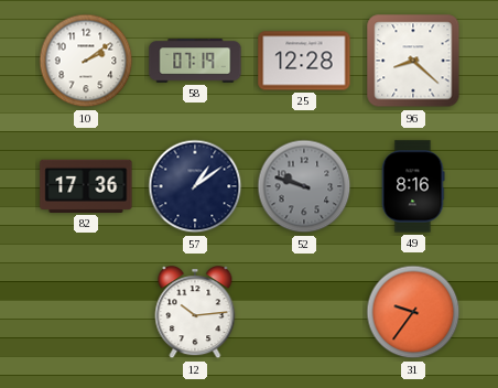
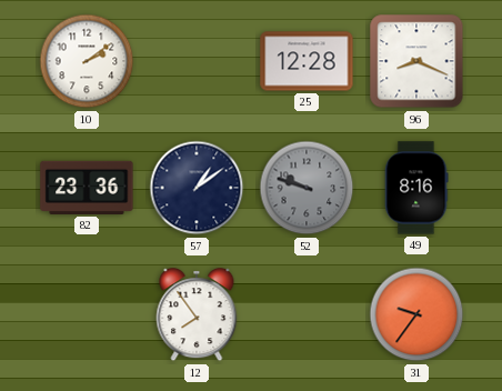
58: 07:19 -> none (195, 61)
96: 8:22 -> 8:19 (416, 61)
82: 17:36 -> 23:36 (87, 188)
12: 10:14 -> 7:54 (197, 315)
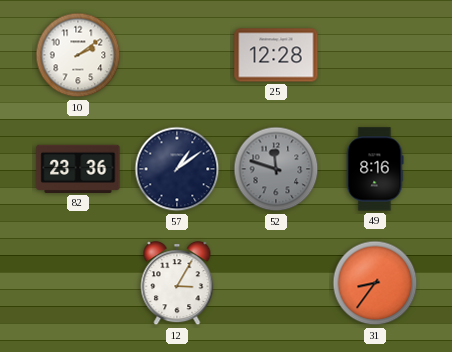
96: 8:19 -> none (416, 61)
52: 9:48 -> 11:48 (276, 169)
12: 7:54 -> 3:05 (177, 284)
31: 9:36 -> 8:36 (375, 283)
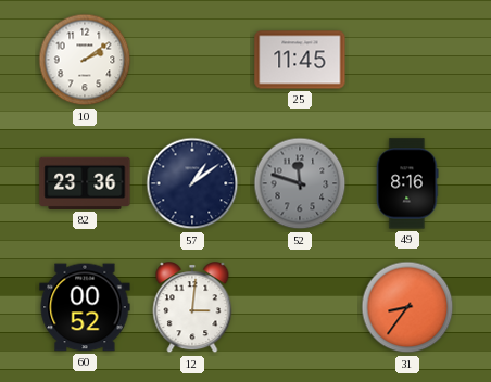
25: 12:28 -> 11:45 (300, 60)
60: none -> 00:52 (85, 307)
12: 3:05 -> 3:01 (192, 308)
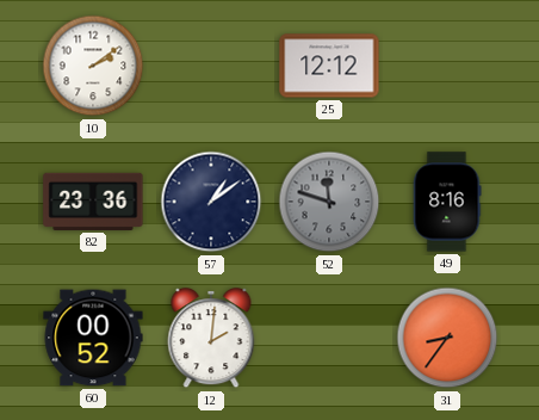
25: 11:45 -> 12:12 (329, 66)
12: 3:01 -> 2:01 (211, 339)
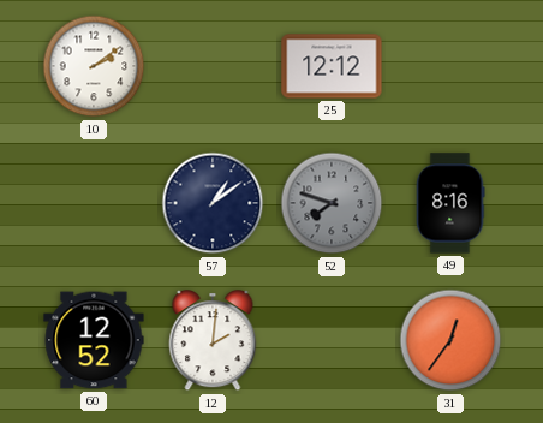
82: 23:36 -> none (93, 202)
52: 11:48 -> 7:48 (332, 203)
60: 00:52 -> 12:52 (94, 340)
31: 8:36 -> 12:36 (450, 340)
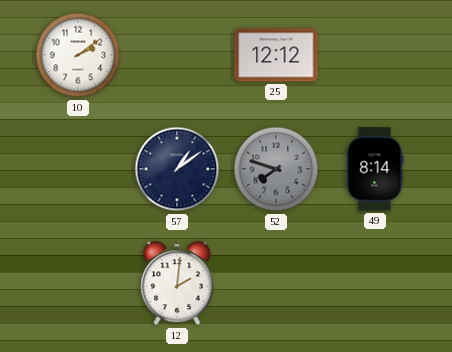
49: 8:16 -> 8:14 (375, 169)
60: 12:52 -> none (94, 340)
31: 12:36 -> none (450, 340)
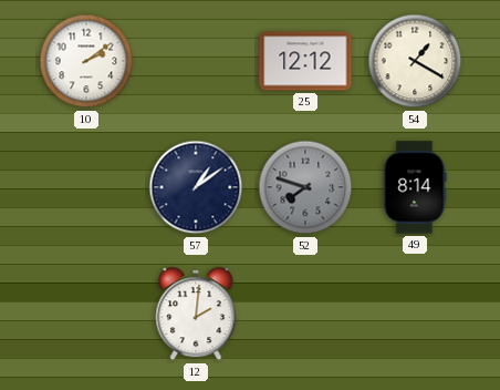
54: none -> 1:20 (415, 61)
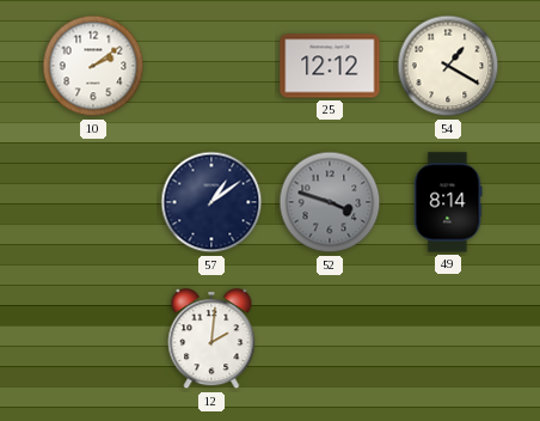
52: 7:48 -> 3:48 (330, 202)
